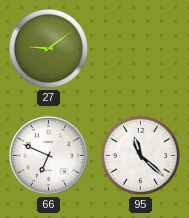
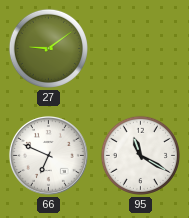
95: 11:22 -> 11:20 (140, 155)
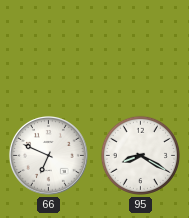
27: 9:09 -> none (48, 48)
95: 11:20 -> 8:20 (140, 155)
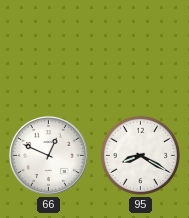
66: 6:49 -> 12:49 (48, 155)
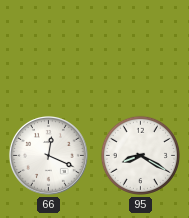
66: 12:49 -> 12:19 (48, 155)
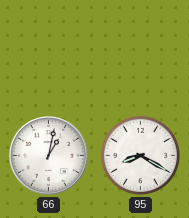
66: 12:19 -> 1:02 (48, 155)
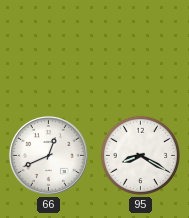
66: 1:02 -> 12:41 (48, 155)
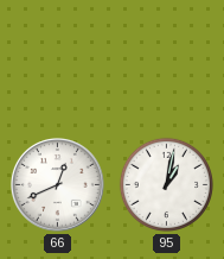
95: 8:20 -> 1:02 (166, 184)
